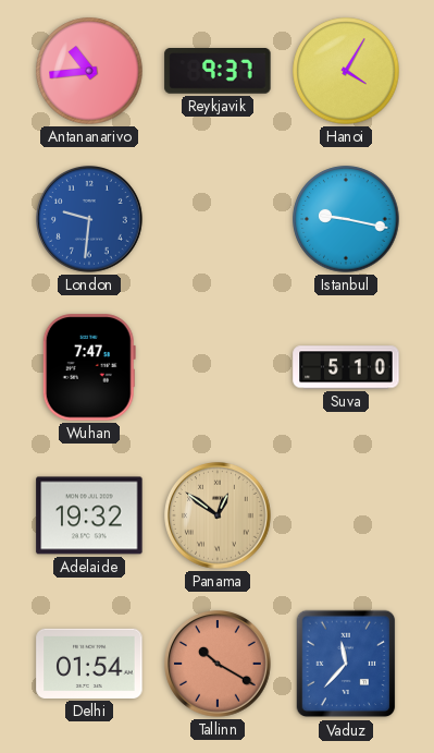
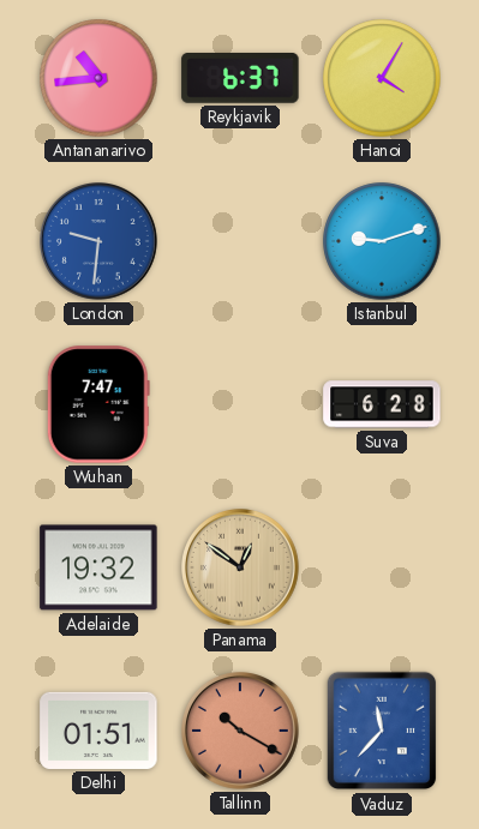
Reykjavik: 9:37 -> 6:37 (240, 79)
Istanbul: 9:17 -> 9:12 (382, 241)
Suva: 5:10 -> 6:28 (382, 404)
Delhi: 01:54 -> 01:51 (98, 731)
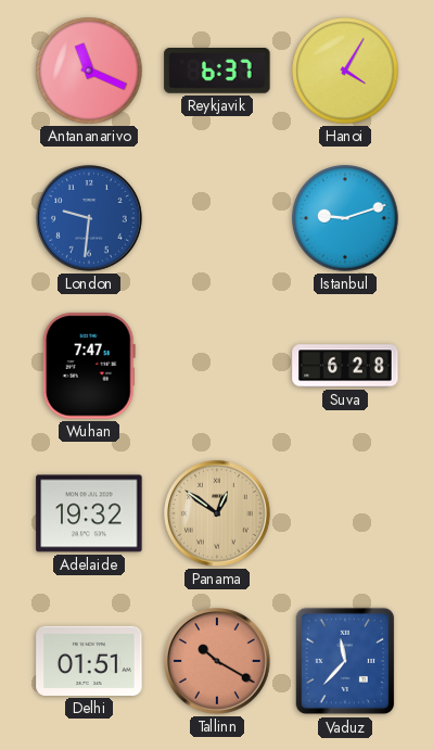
Antananarivo: 10:44 -> 11:19 (89, 71)
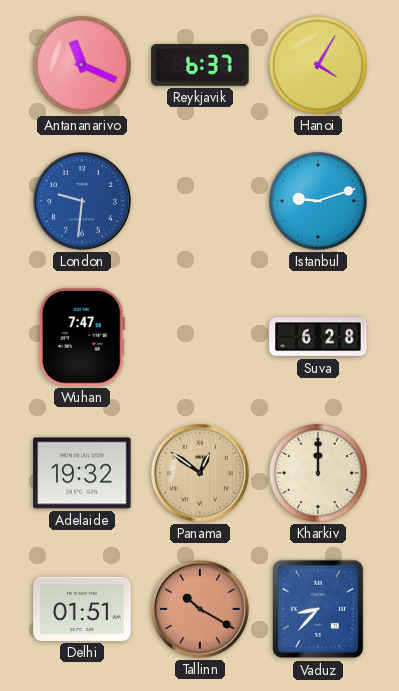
Kharkiv: none -> 12:00 (318, 473)
Vaduz: 11:37 -> 8:37 (318, 609)
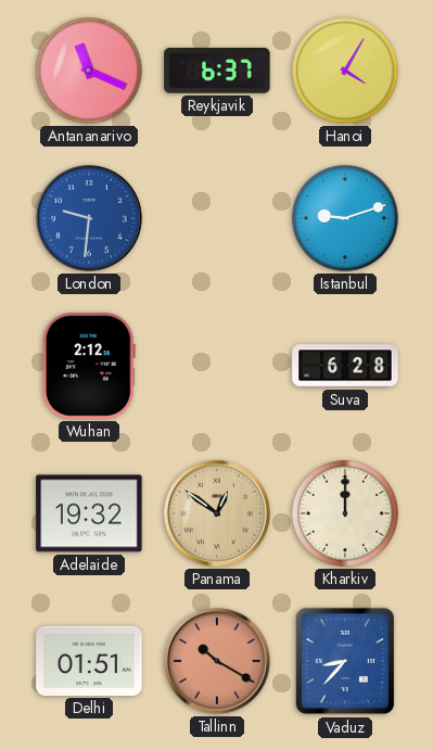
Wuhan: 7:47 -> 2:12 (89, 366)
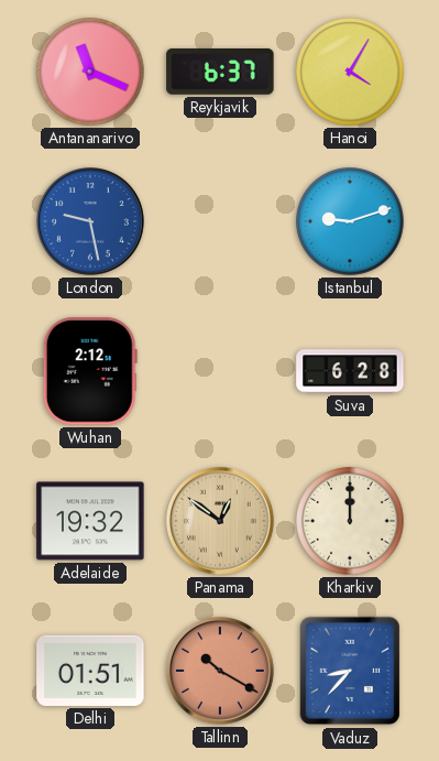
London: 9:31 -> 9:28 (91, 222)
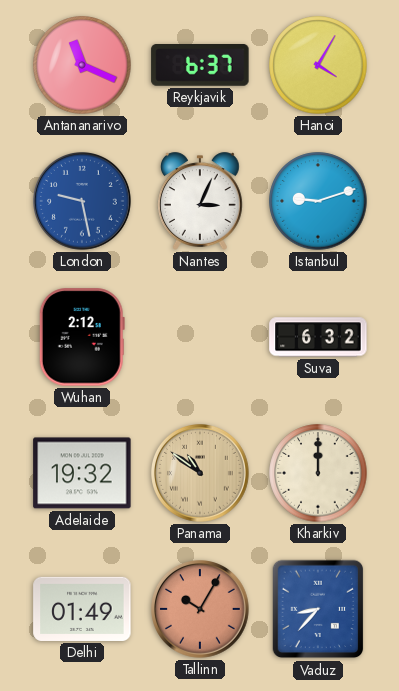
Nantes: none -> 3:04 (200, 201)
Suva: 6:28 -> 6:32 (318, 337)
Panama: 12:51 -> 10:51 (201, 474)
Delhi: 01:51 -> 01:49 (82, 609)
Tallinn: 10:20 -> 10:05 (201, 610)
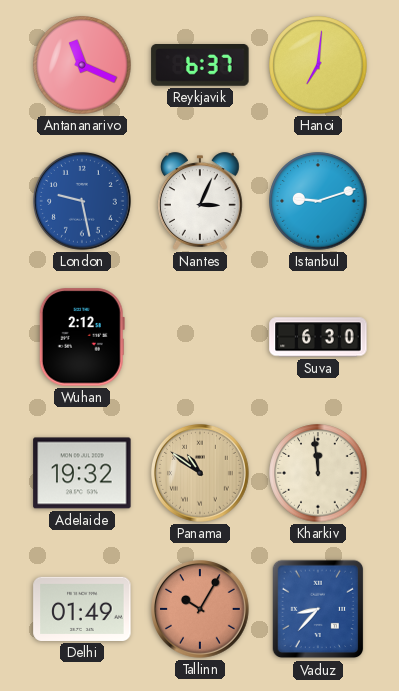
Hanoi: 4:05 -> 7:01 (318, 65)
Suva: 6:32 -> 6:30 (318, 337)
Kharkiv: 12:00 -> 11:59 (318, 473)
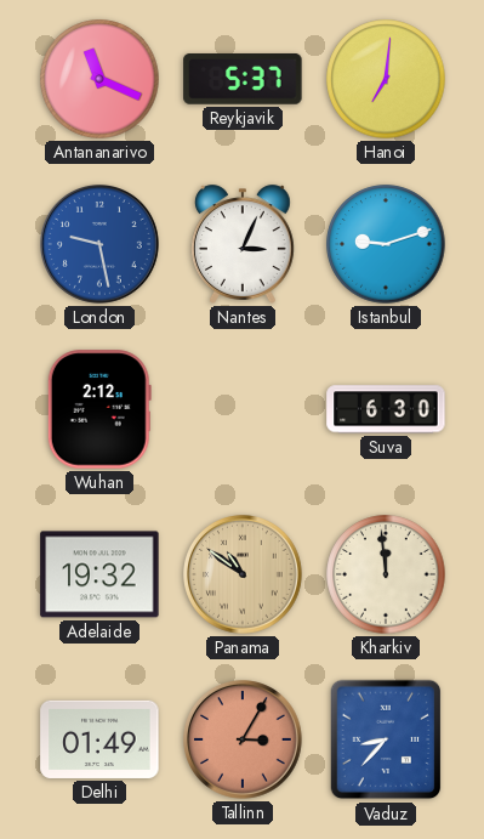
Reykjavik: 6:37 -> 5:37 (243, 80)
Tallinn: 10:05 -> 3:05 (244, 741)
